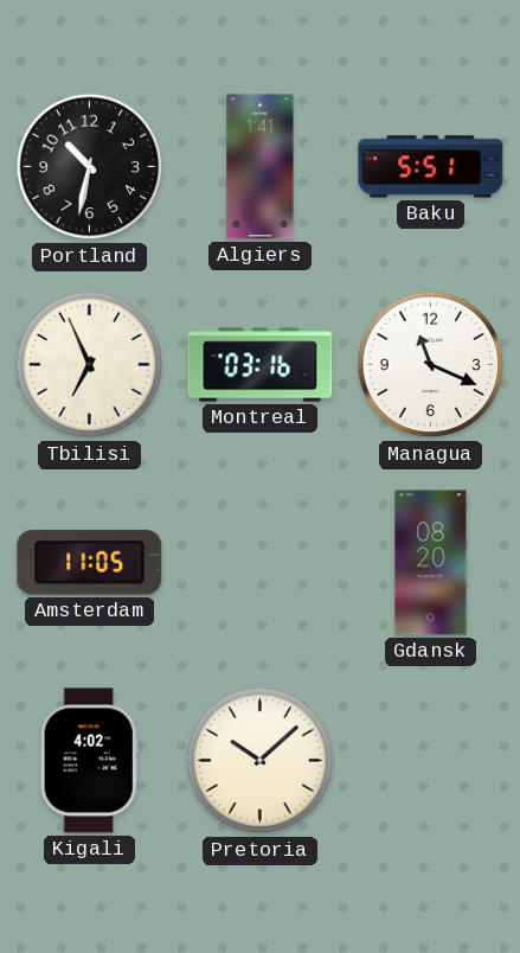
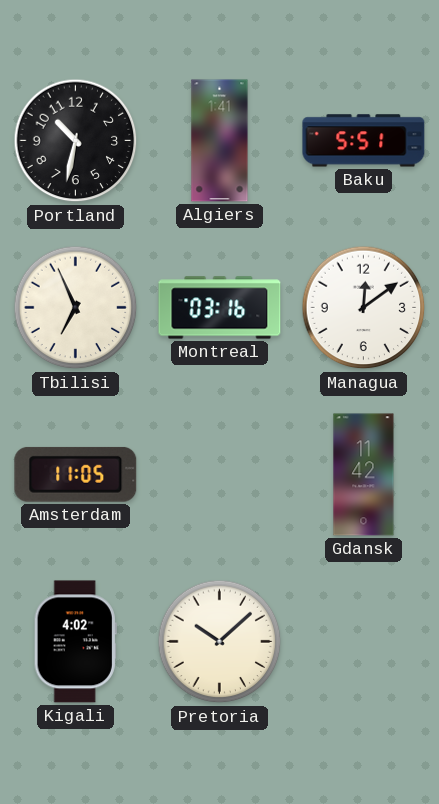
Managua: 11:19 -> 12:09 (364, 308)
Gdansk: 08:20 -> 11:42 (364, 475)
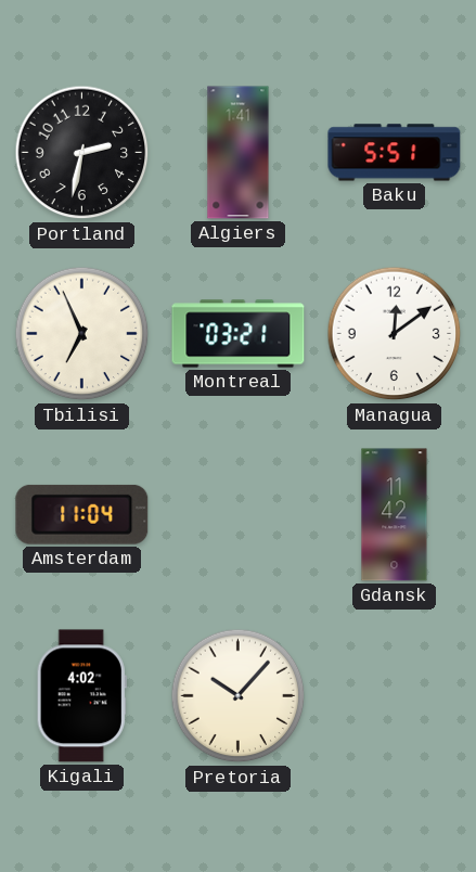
Portland: 10:32 -> 2:32 (82, 153)
Montreal: 03:16 -> 03:21 (239, 334)
Amsterdam: 11:05 -> 11:04 (82, 514)
Pretoria: 10:08 -> 10:07 (239, 696)
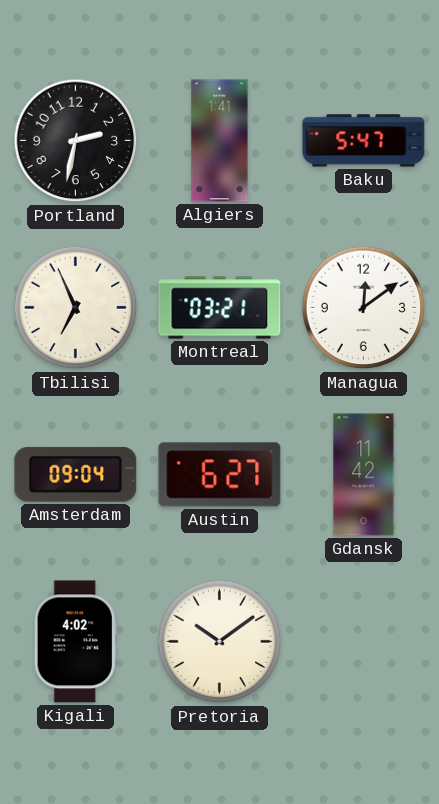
Baku: 5:51 -> 5:47 (364, 141)
Amsterdam: 11:04 -> 09:04 (76, 474)
Austin: none -> 6:27 (220, 475)
Pretoria: 10:07 -> 10:09 (220, 642)
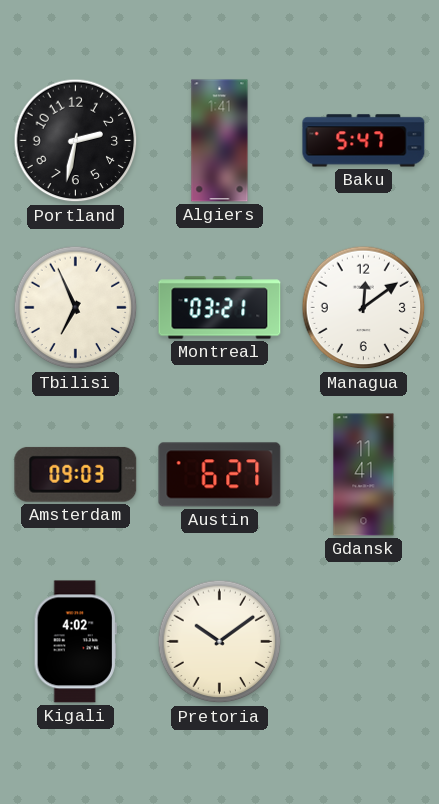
Amsterdam: 09:04 -> 09:03 (76, 474)
Gdansk: 11:42 -> 11:41 (364, 475)
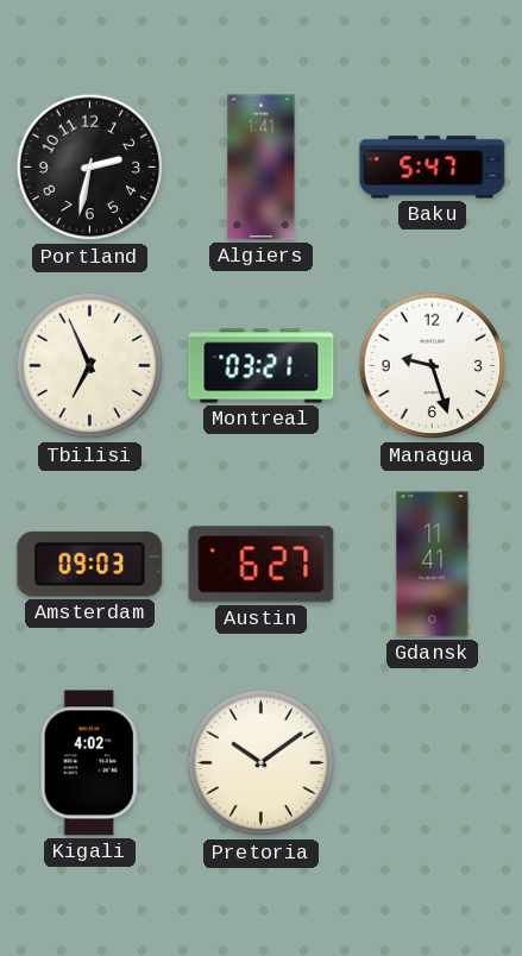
Managua: 12:09 -> 9:27 (433, 366)
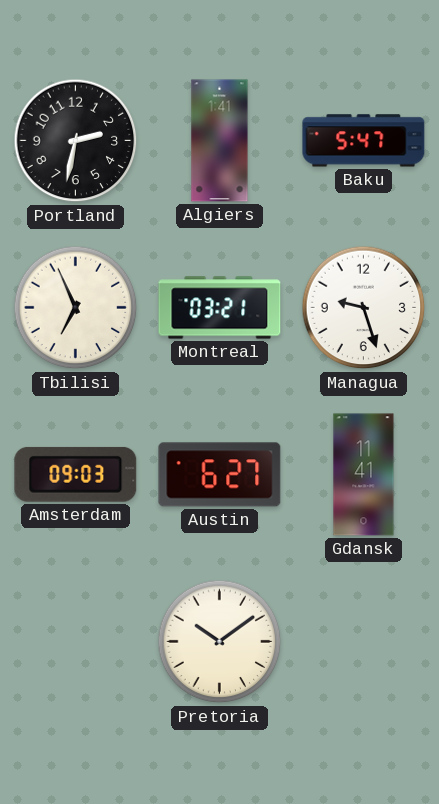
Kigali: 4:02 -> none (89, 763)
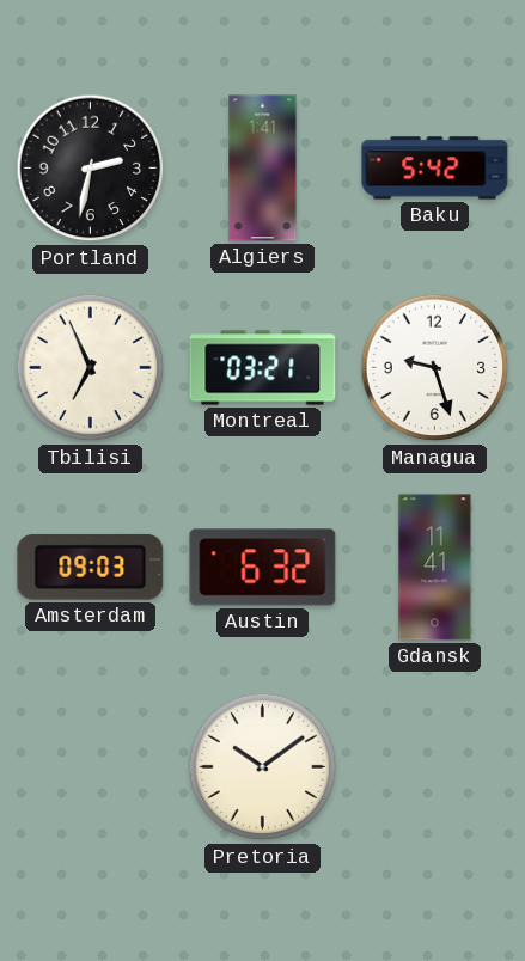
Baku: 5:47 -> 5:42 (435, 169)
Austin: 6:27 -> 6:32 (263, 568)
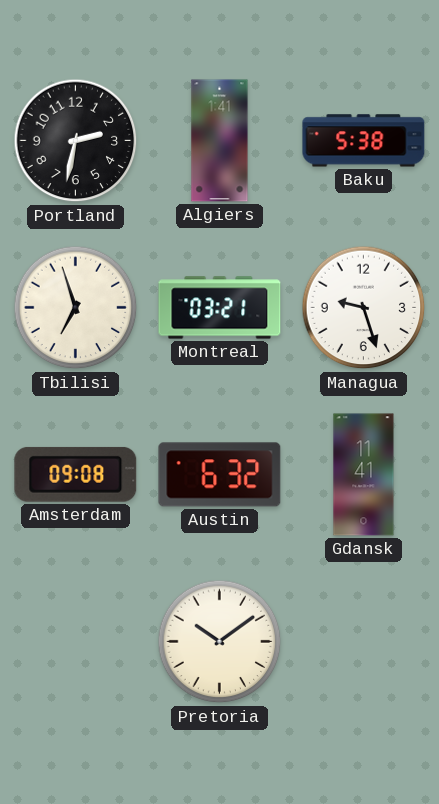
Baku: 5:42 -> 5:38 (364, 141)
Tbilisi: 6:56 -> 6:57 (76, 308)
Amsterdam: 09:03 -> 09:08 (76, 474)
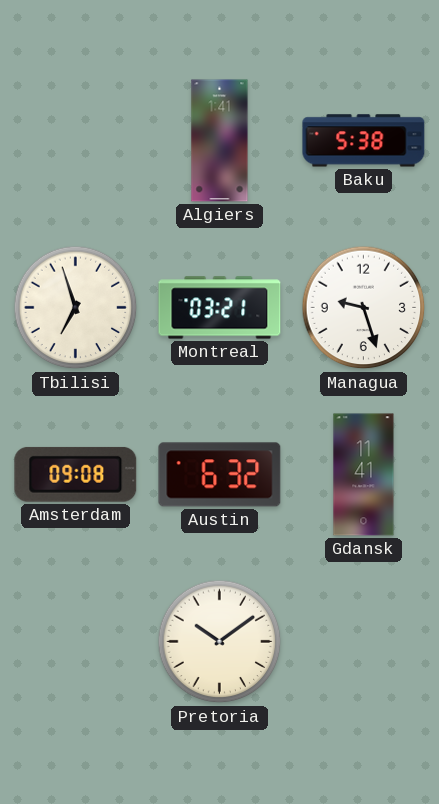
Portland: 2:32 -> none (76, 141)
